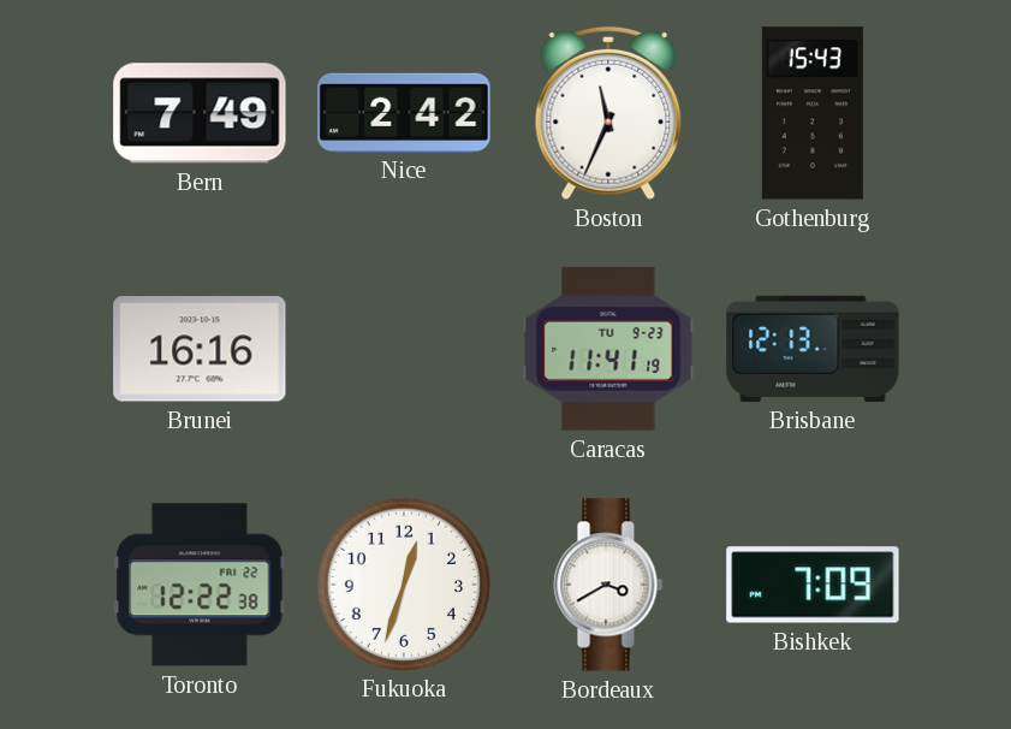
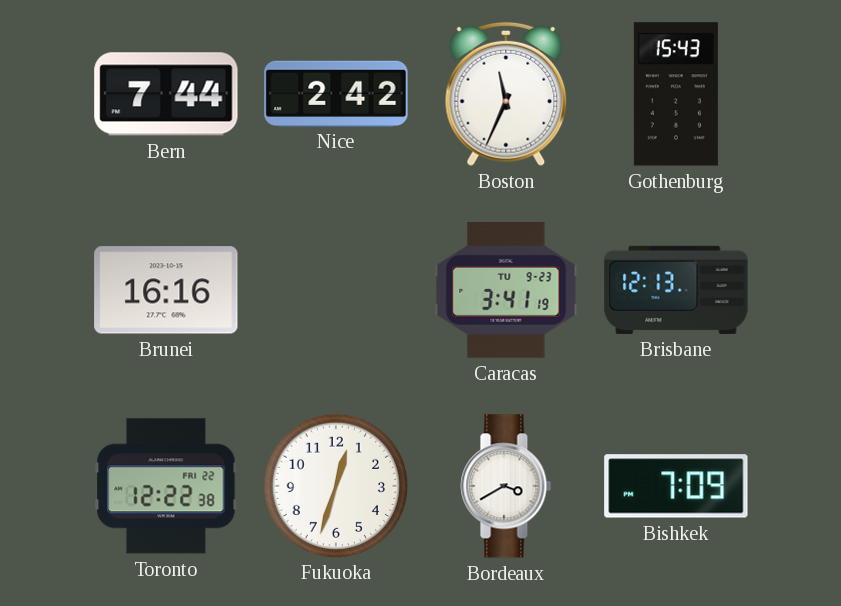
Bern: 7:49 -> 7:44 (166, 94)
Caracas: 11:41 -> 3:41 (506, 291)
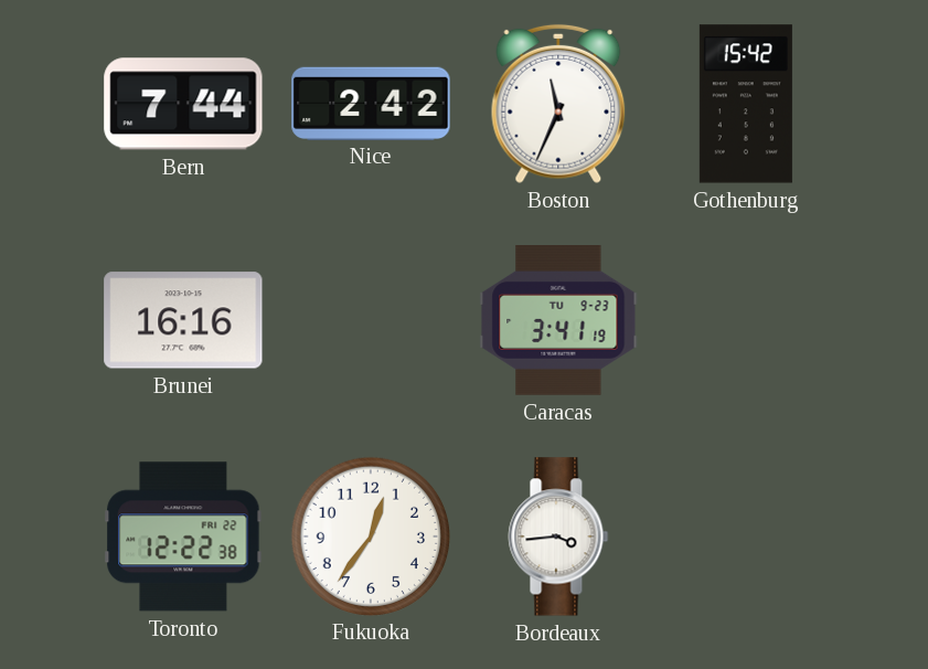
Gothenburg: 15:43 -> 15:42 (746, 104)
Brisbane: 12:13 -> none (676, 290)
Fukuoka: 12:33 -> 12:36 (370, 535)
Bordeaux: 3:40 -> 3:44 (558, 537)
Bishkek: 7:09 -> none (676, 486)
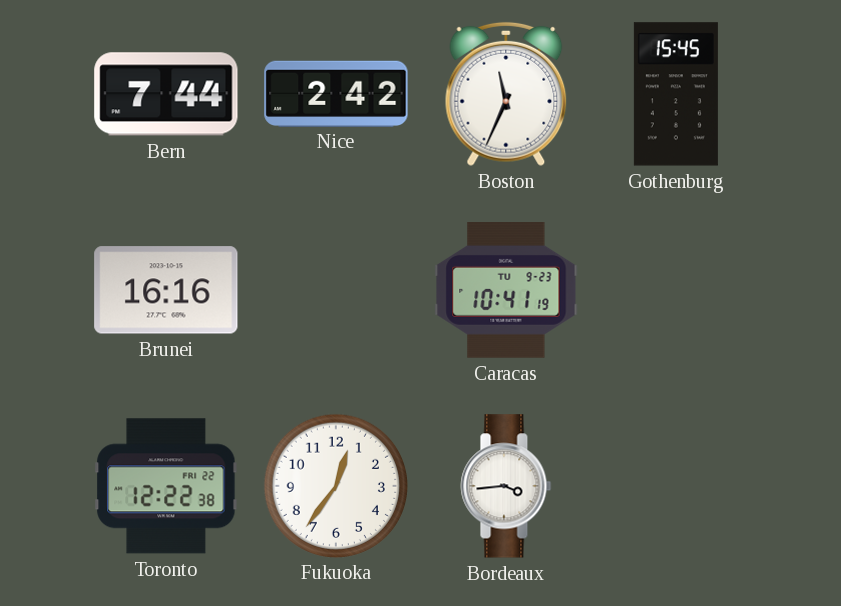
Gothenburg: 15:42 -> 15:45 (676, 94)
Caracas: 3:41 -> 10:41 (506, 291)
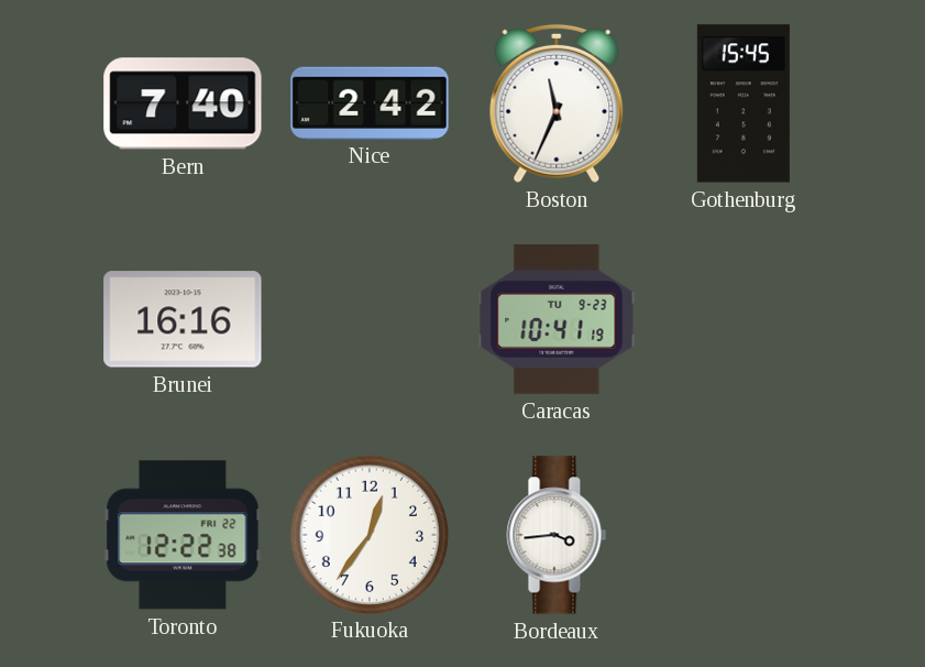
Bern: 7:44 -> 7:40 (183, 103)
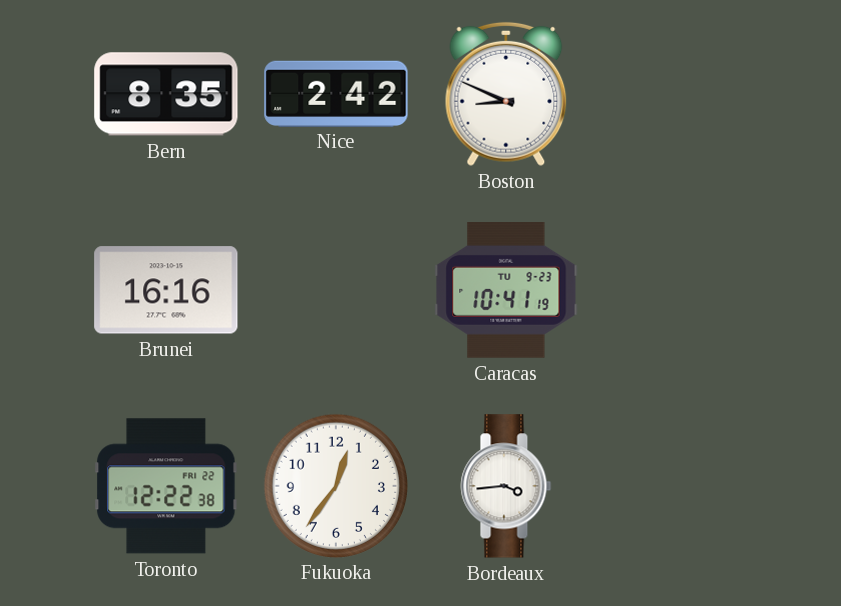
Bern: 7:40 -> 8:35 (166, 94)
Boston: 11:34 -> 8:49 (506, 94)
Gothenburg: 15:45 -> none (744, 103)
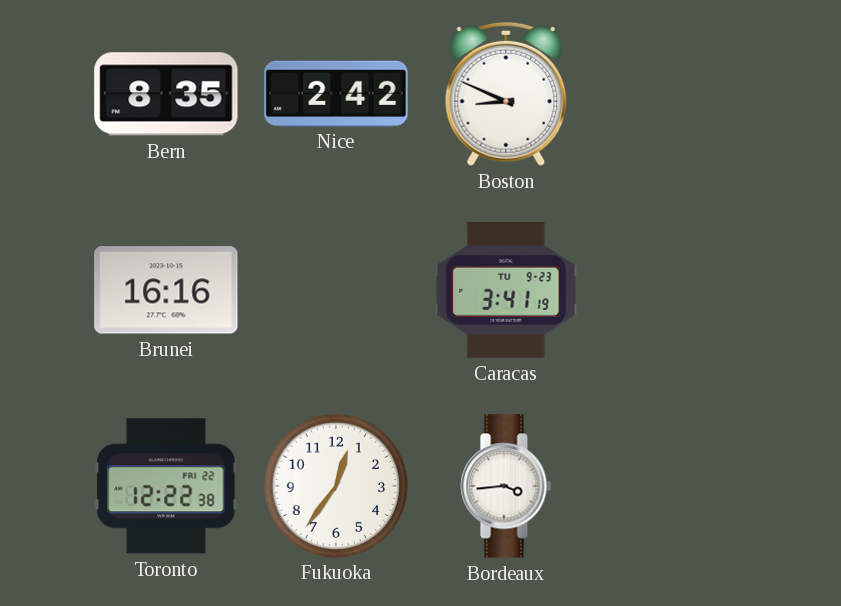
Caracas: 10:41 -> 3:41 (506, 291)
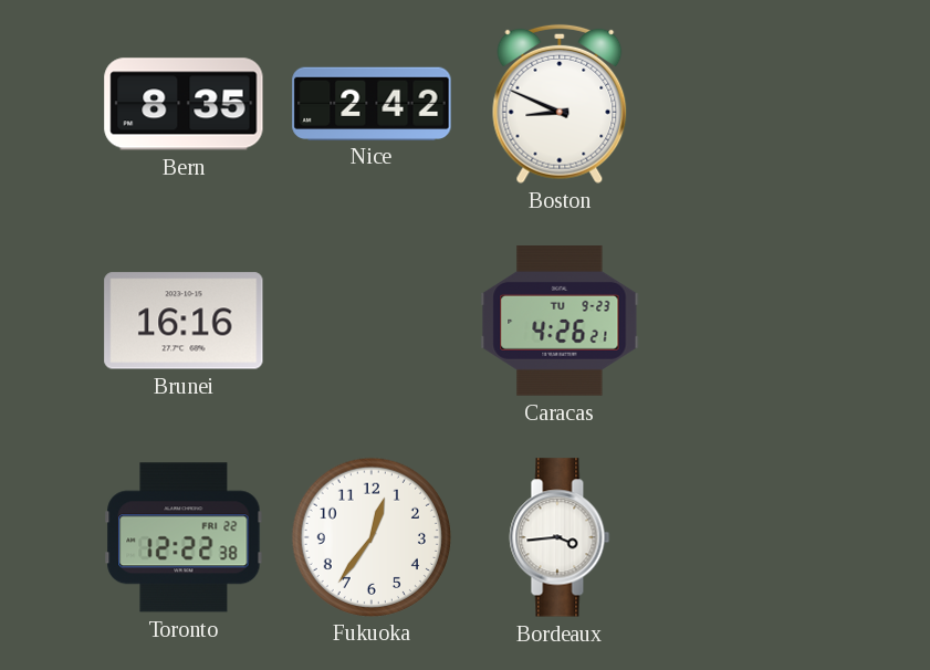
Caracas: 3:41 -> 4:26 (560, 322)
